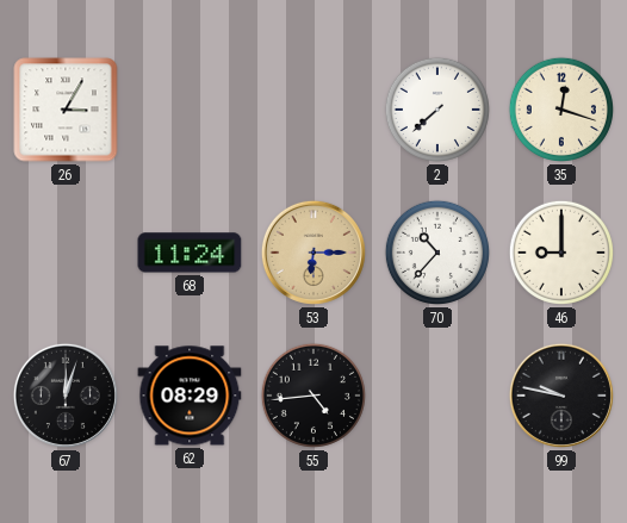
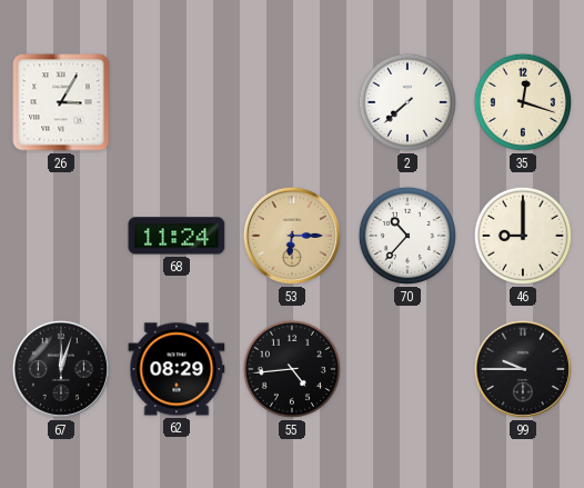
99: 9:47 -> 9:45 (523, 369)
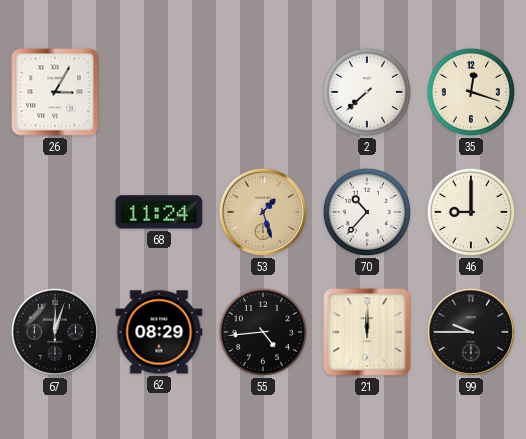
53: 6:15 -> 1:27 (263, 212)
21: none -> 12:00 (367, 332)
